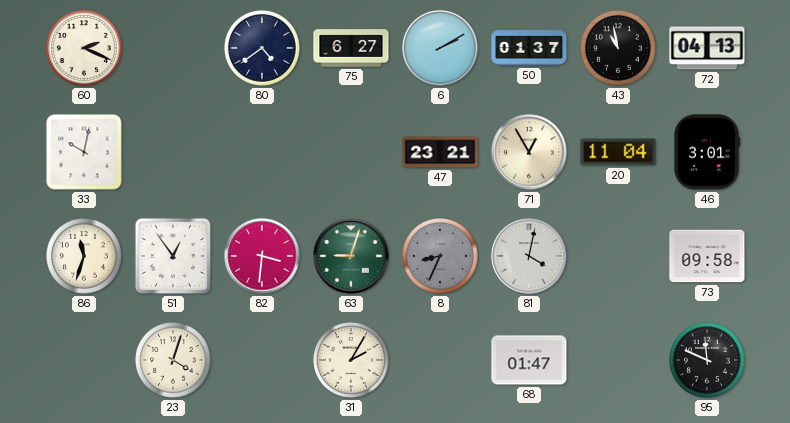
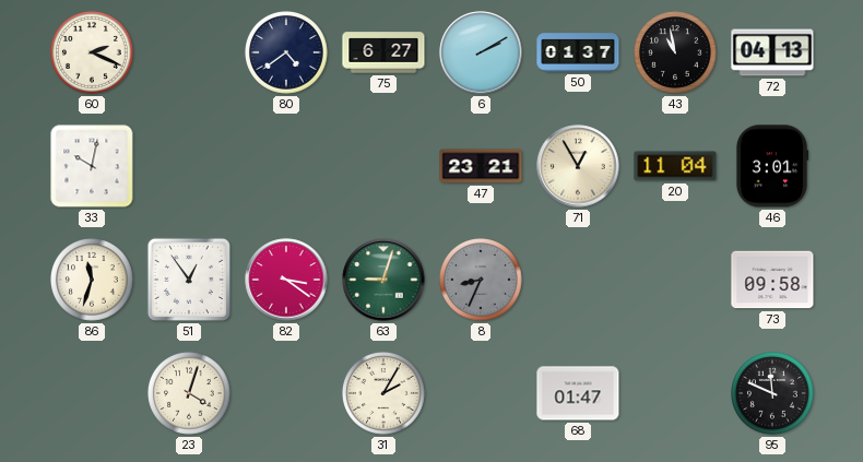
82: 3:31 -> 3:21 (286, 280)
81: 4:02 -> none (529, 256)
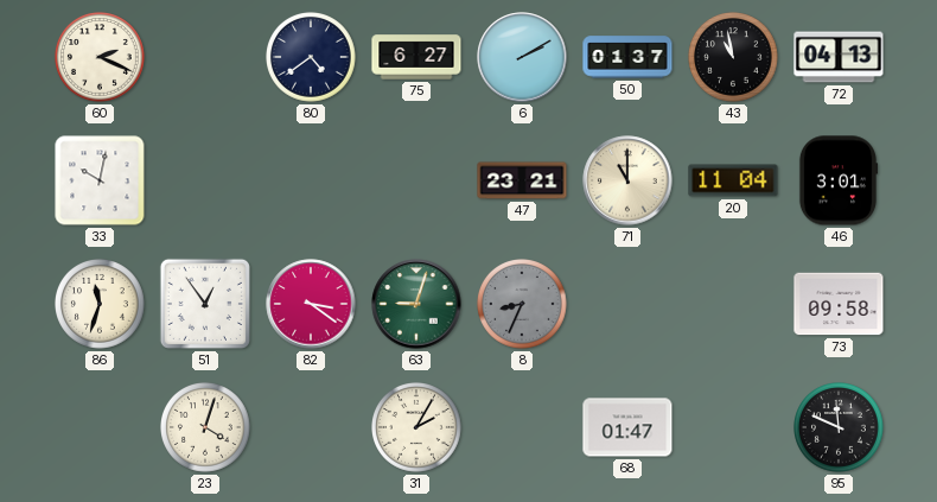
71: 12:55 -> 11:00 (627, 180)
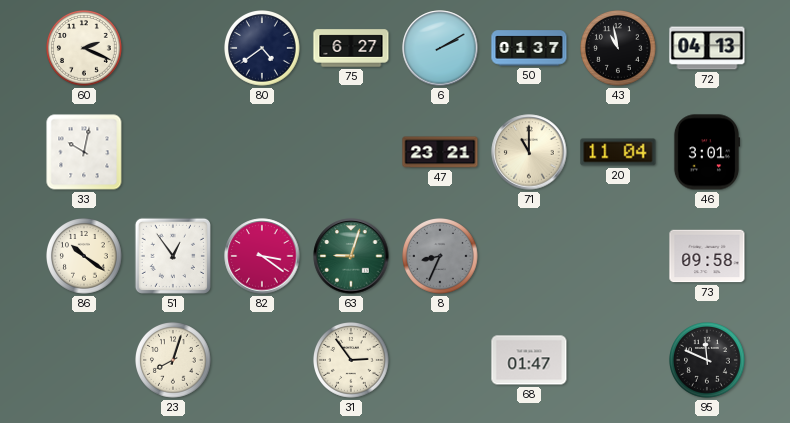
86: 11:33 -> 10:21 (85, 257)
23: 4:03 -> 8:03 (174, 361)
31: 2:05 -> 2:54 (352, 361)
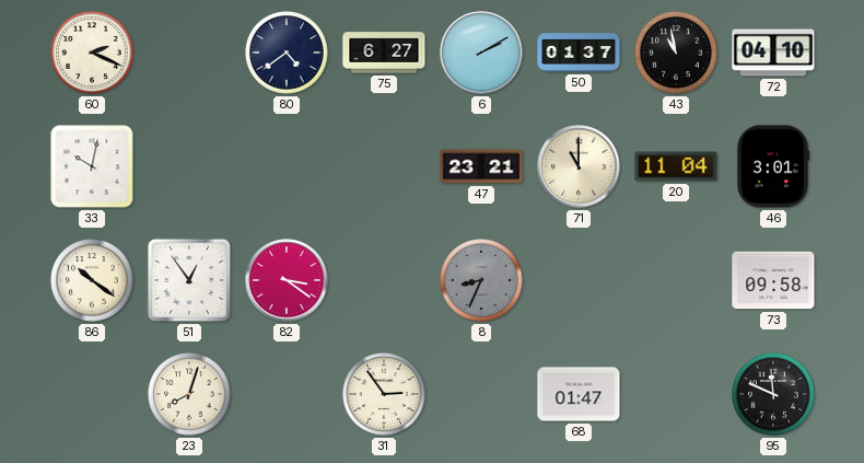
72: 04:13 -> 04:10 (773, 53)
63: 9:03 -> none (351, 256)
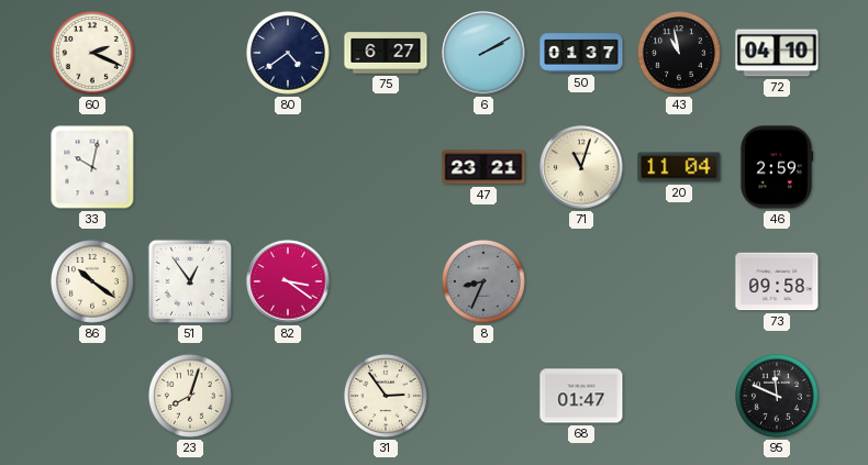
71: 11:00 -> 11:03 (581, 167)
46: 3:01 -> 2:59 (777, 167)
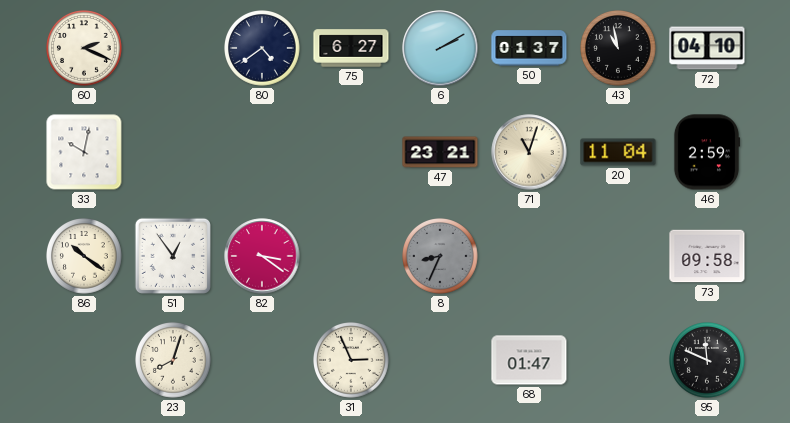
31: 2:54 -> 2:56 (352, 361)
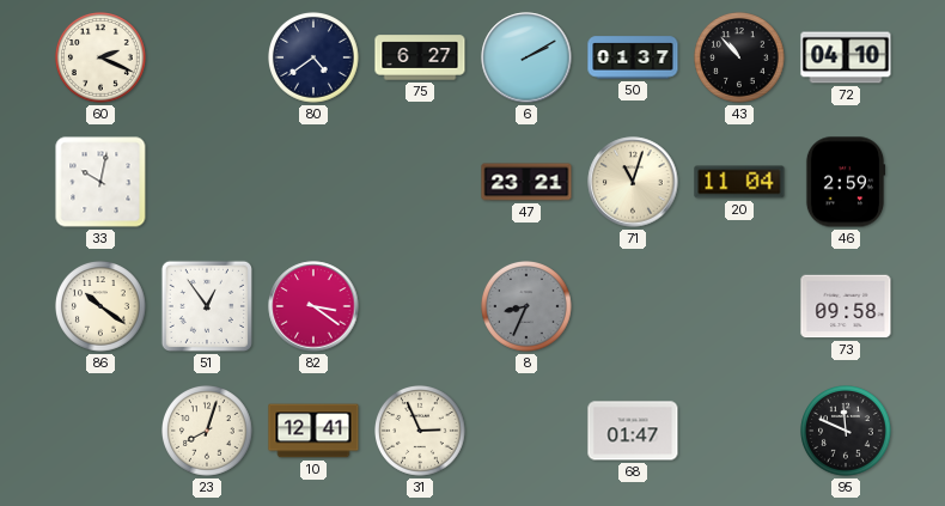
43: 10:58 -> 10:53 (740, 59)
10: none -> 12:41 (313, 431)
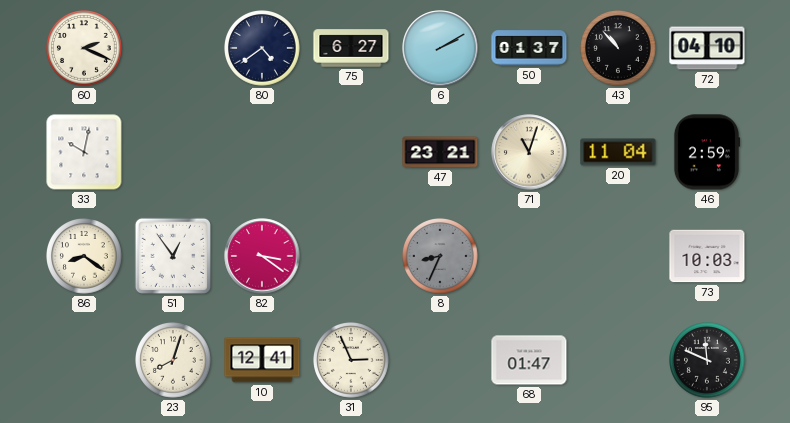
86: 10:21 -> 8:21 (85, 257)
73: 09:58 -> 10:03 (707, 256)
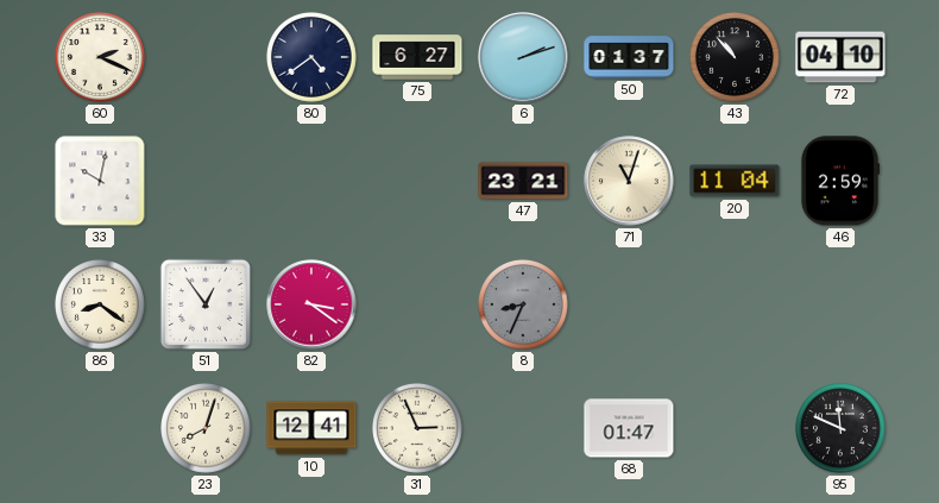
6: 2:10 -> 2:12 (523, 57)
73: 10:03 -> none (707, 256)
